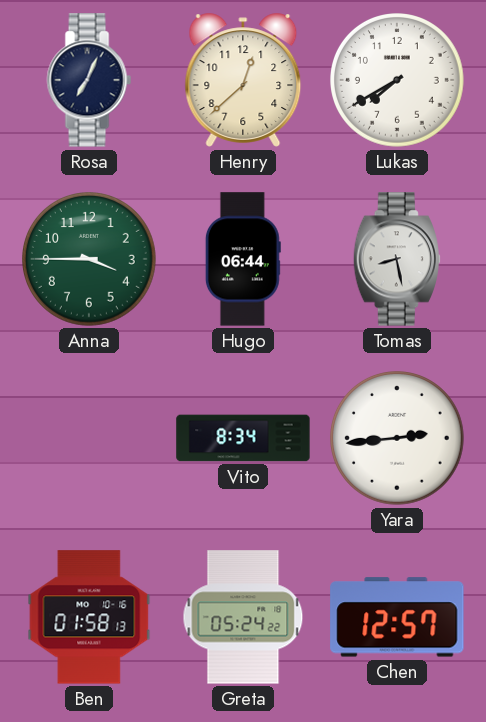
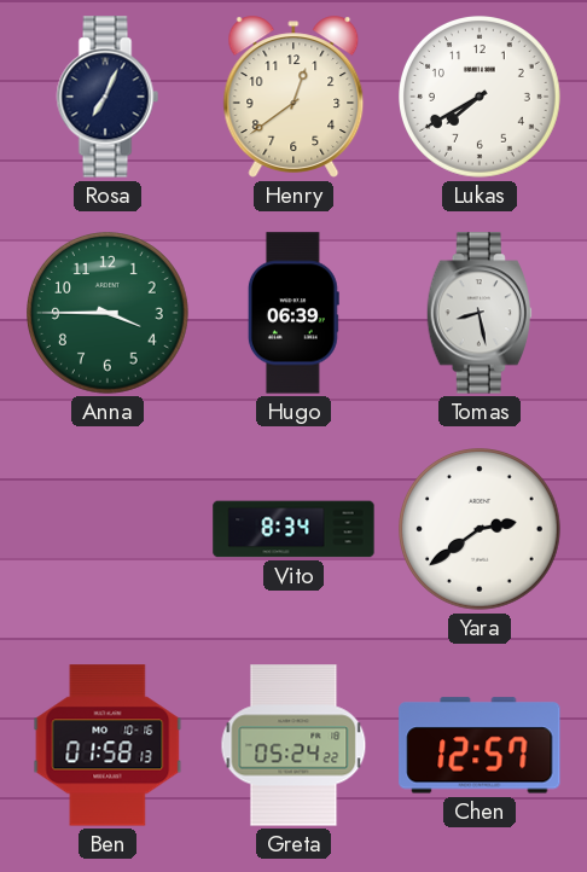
Henry: 12:38 -> 12:39 (293, 97)
Hugo: 06:44 -> 06:39 (293, 313)
Yara: 2:44 -> 2:39 (481, 530)
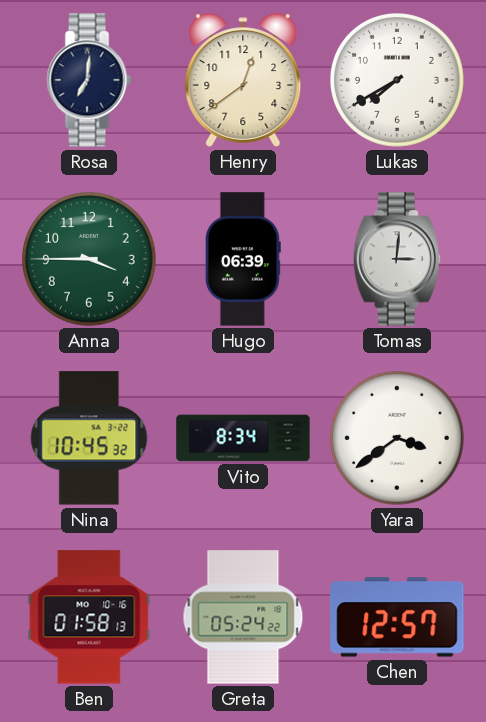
Rosa: 7:04 -> 7:01 (89, 80)
Tomas: 8:28 -> 3:01 (396, 259)
Nina: none -> 10:45 (89, 438)
Yara: 2:39 -> 3:39 (398, 439)
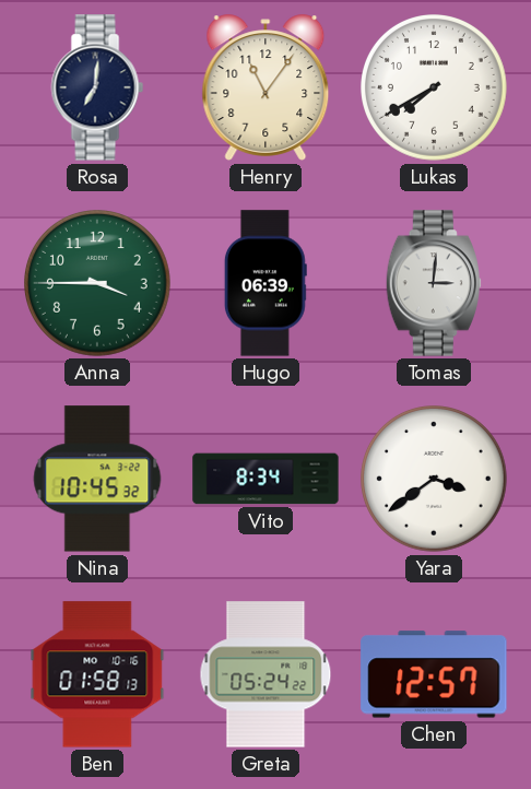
Henry: 12:39 -> 11:06 (265, 87)
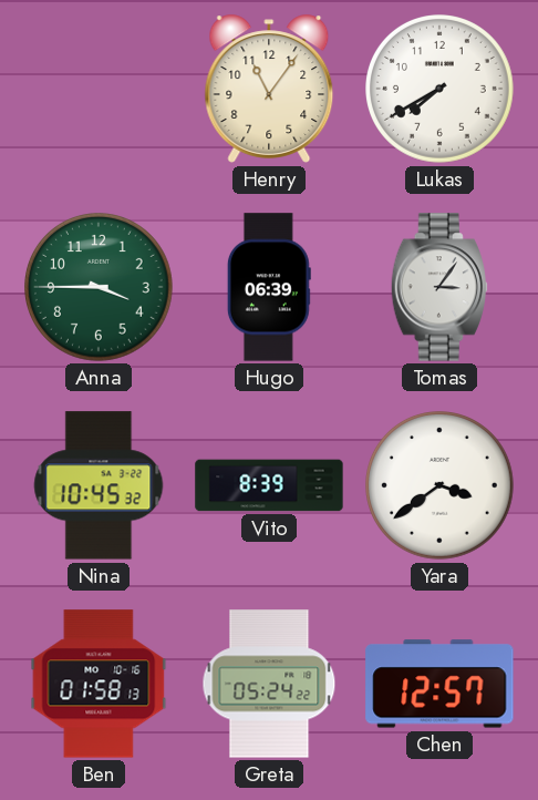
Rosa: 7:01 -> none (97, 87)
Tomas: 3:01 -> 3:06 (438, 287)
Vito: 8:34 -> 8:39 (269, 485)
